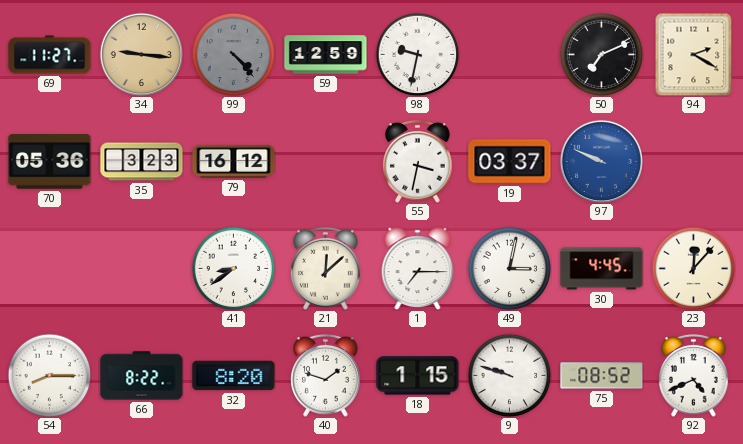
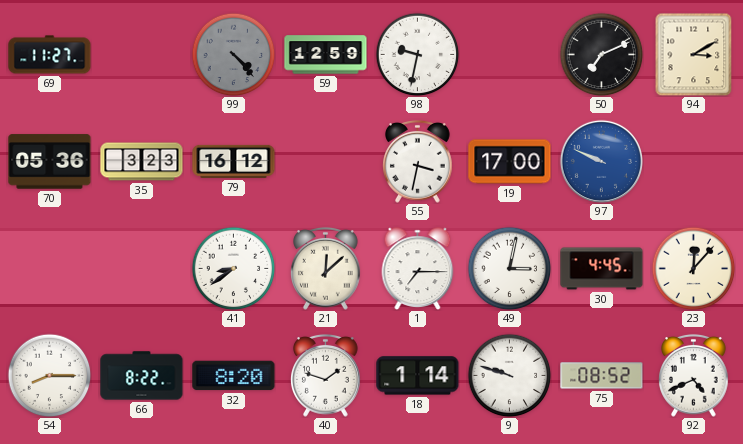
34: 9:16 -> none (141, 54)
94: 2:20 -> 3:10 (694, 54)
19: 03:37 -> 17:00 (510, 162)
18: 1:15 -> 1:14 (418, 376)
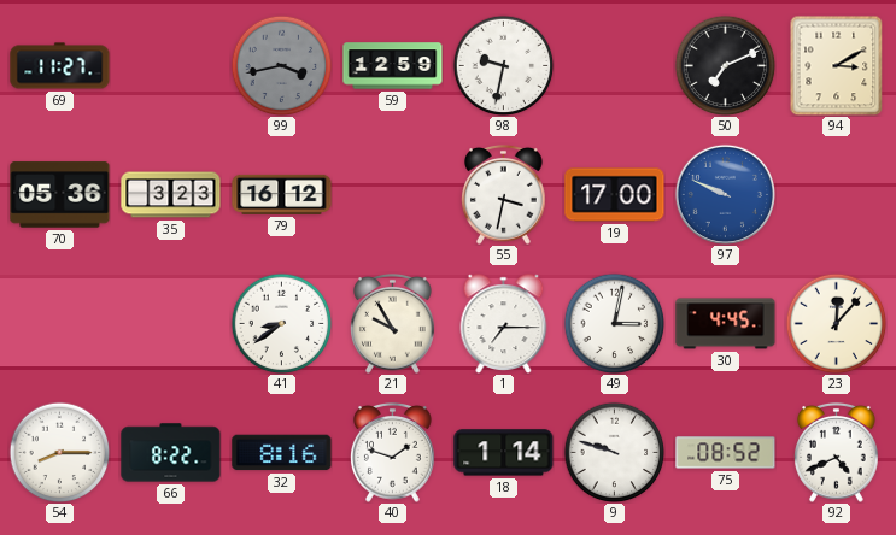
99: 4:23 -> 3:43 (281, 65)
21: 12:08 -> 9:55 (393, 323)
32: 8:20 -> 8:16 (282, 453)
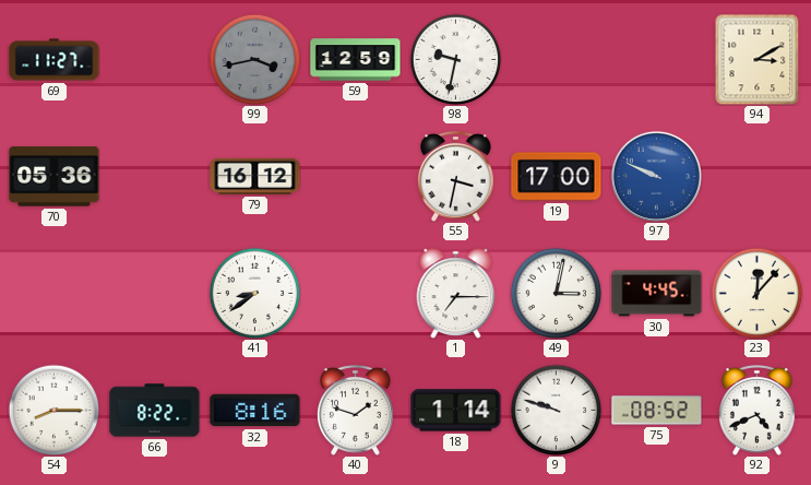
50: 7:11 -> none (725, 65)
35: 3:23 -> none (171, 195)
21: 9:55 -> none (393, 323)
